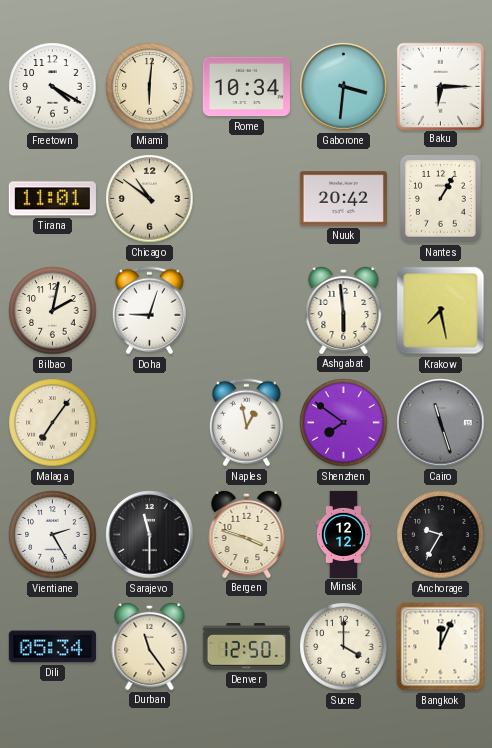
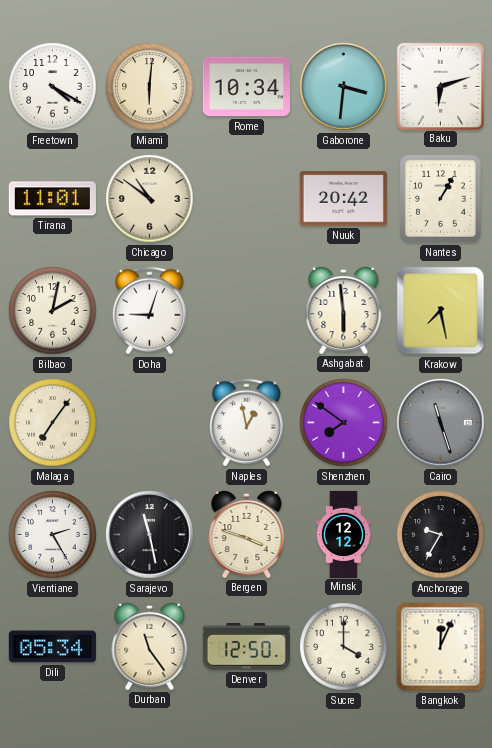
Baku: 6:15 -> 6:12 (440, 86)
Sarajevo: 11:30 -> 11:28 (150, 535)
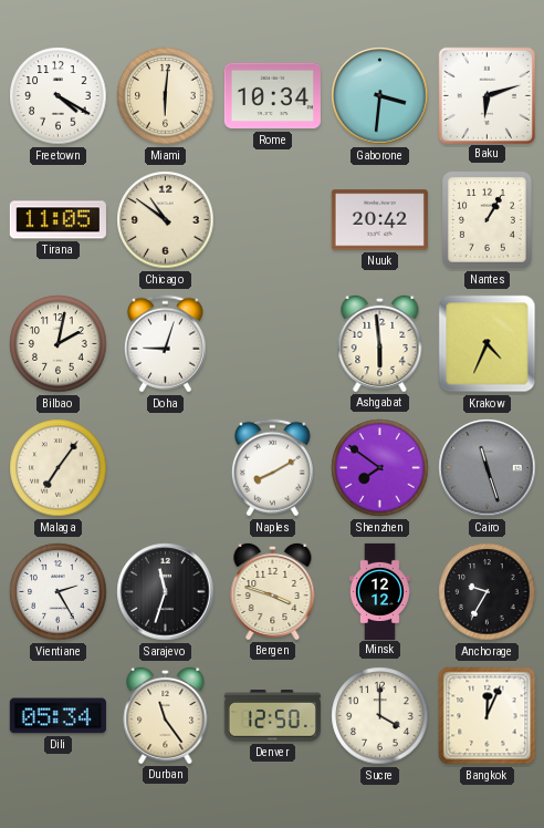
Tirana: 11:01 -> 11:05 (57, 220)
Krakow: 7:28 -> 4:34 (488, 344)
Naples: 12:58 -> 8:10 (272, 468)
Sarajevo: 11:28 -> 11:33 (166, 592)
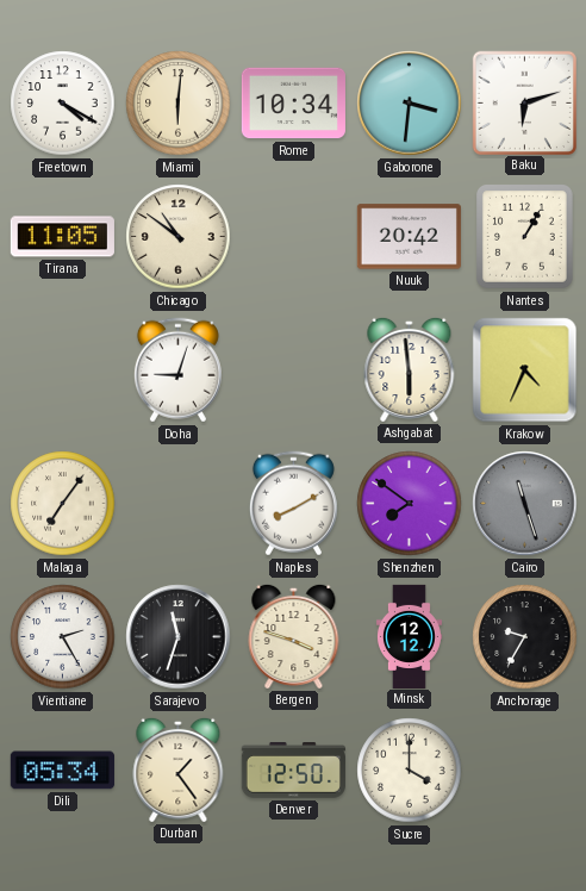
Bilbao: 2:02 -> none (59, 344)
Durban: 11:24 -> 1:24 (179, 769)
Bangkok: 12:04 -> none (488, 716)
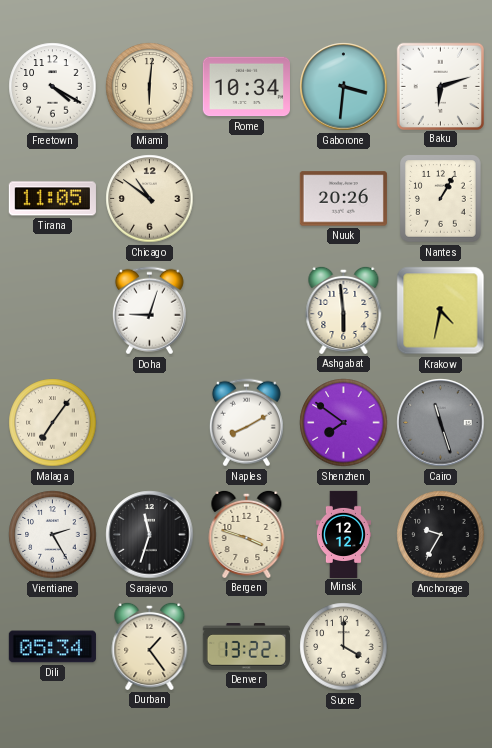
Nuuk: 20:42 -> 20:26 (343, 199)
Krakow: 4:34 -> 4:32 (441, 311)
Denver: 12:50 -> 13:22 (246, 647)
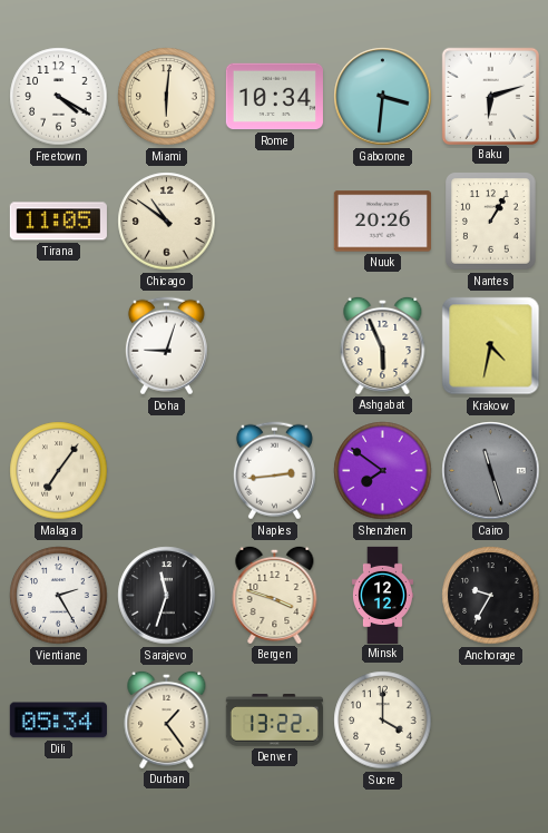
Ashgabat: 5:59 -> 5:56 (383, 345)
Naples: 8:10 -> 2:44 (274, 471)
